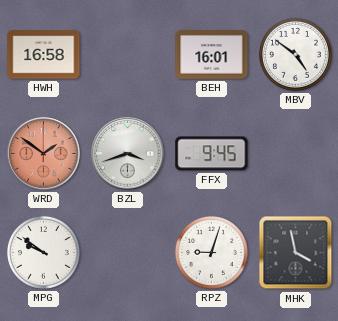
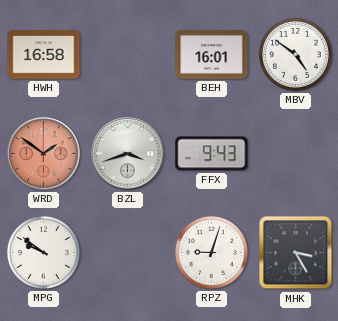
FFX: 9:45 -> 9:43 (212, 154)
MHK: 3:58 -> 3:25 (296, 253)
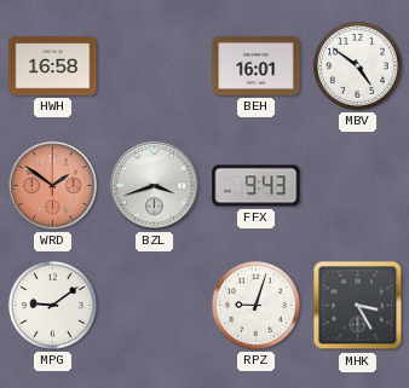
MPG: 9:51 -> 9:09 (52, 305)
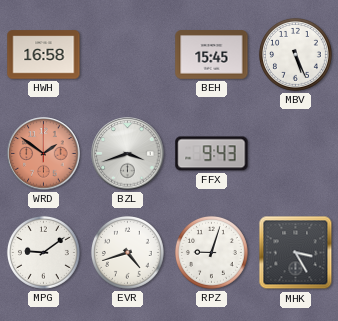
BEH: 16:01 -> 15:45 (212, 55)
MBV: 4:51 -> 5:26 (295, 54)
EVR: none -> 4:42 (127, 252)
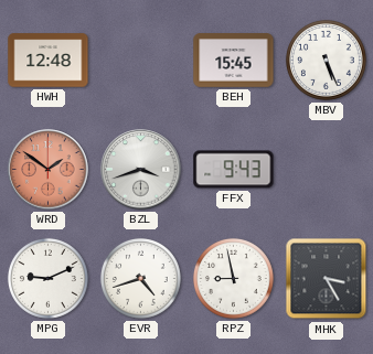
HWH: 16:58 -> 12:48 (49, 61)
MPG: 9:09 -> 9:11 (47, 278)
RPZ: 9:03 -> 8:58 (233, 278)
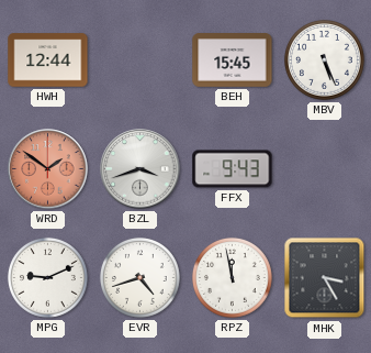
HWH: 12:48 -> 12:44 (48, 60)
RPZ: 8:58 -> 11:58 (232, 277)
